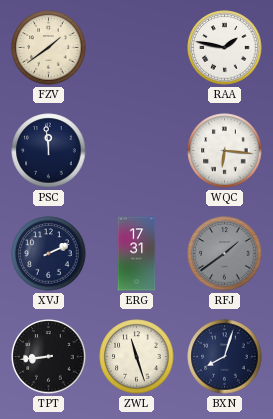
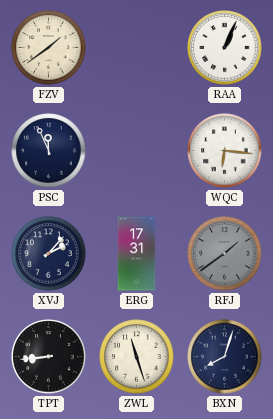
RAA: 1:47 -> 1:04 (225, 48)
PSC: 11:59 -> 11:56 (49, 151)
XVJ: 2:11 -> 2:07 (49, 254)
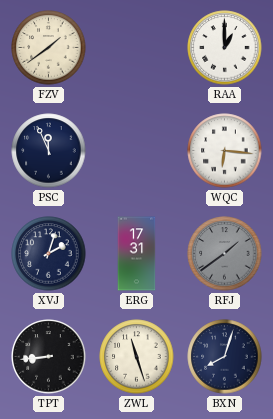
RAA: 1:04 -> 1:00 (225, 48)
XVJ: 2:07 -> 2:03 (49, 254)
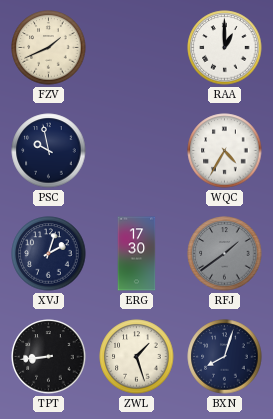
FZV: 1:39 -> 1:41 (49, 48)
PSC: 11:56 -> 9:58 (49, 151)
WQC: 6:16 -> 4:35 (225, 151)
ERG: 17:31 -> 17:30 (137, 254)
ZWL: 11:27 -> 1:27 (137, 357)
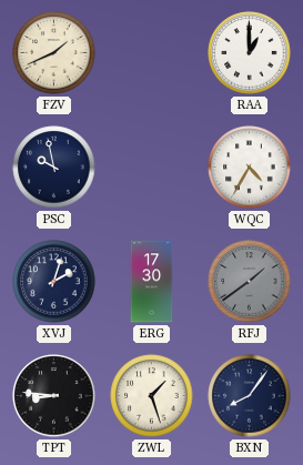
TPT: 8:44 -> 8:46 (54, 396)
BXN: 8:03 -> 8:06 (250, 396)
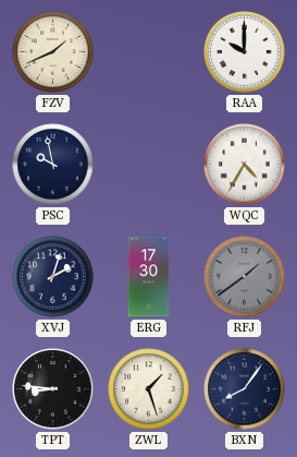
RAA: 1:00 -> 10:00 (245, 52)
